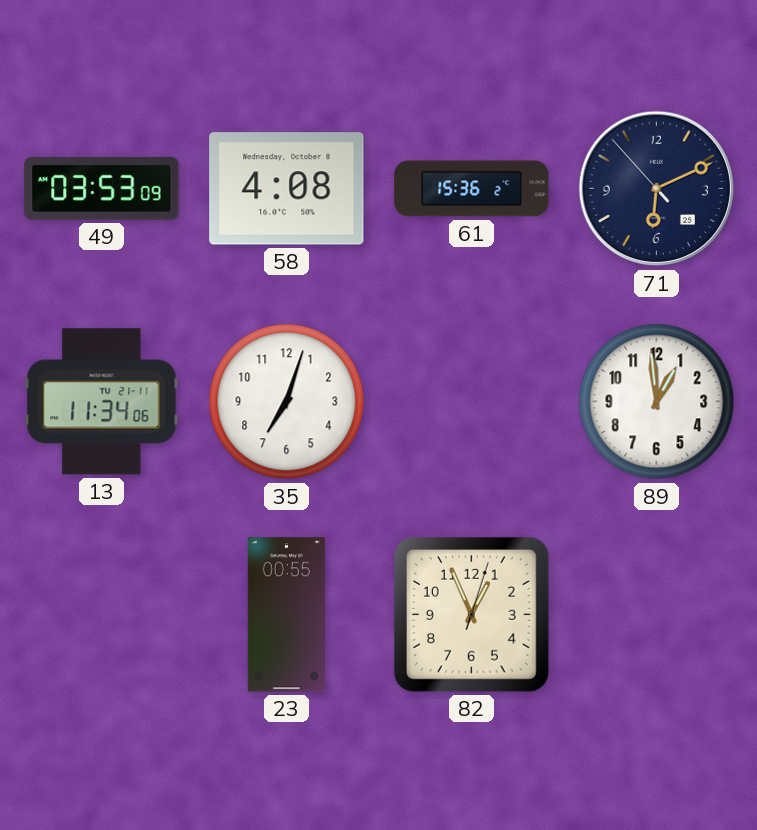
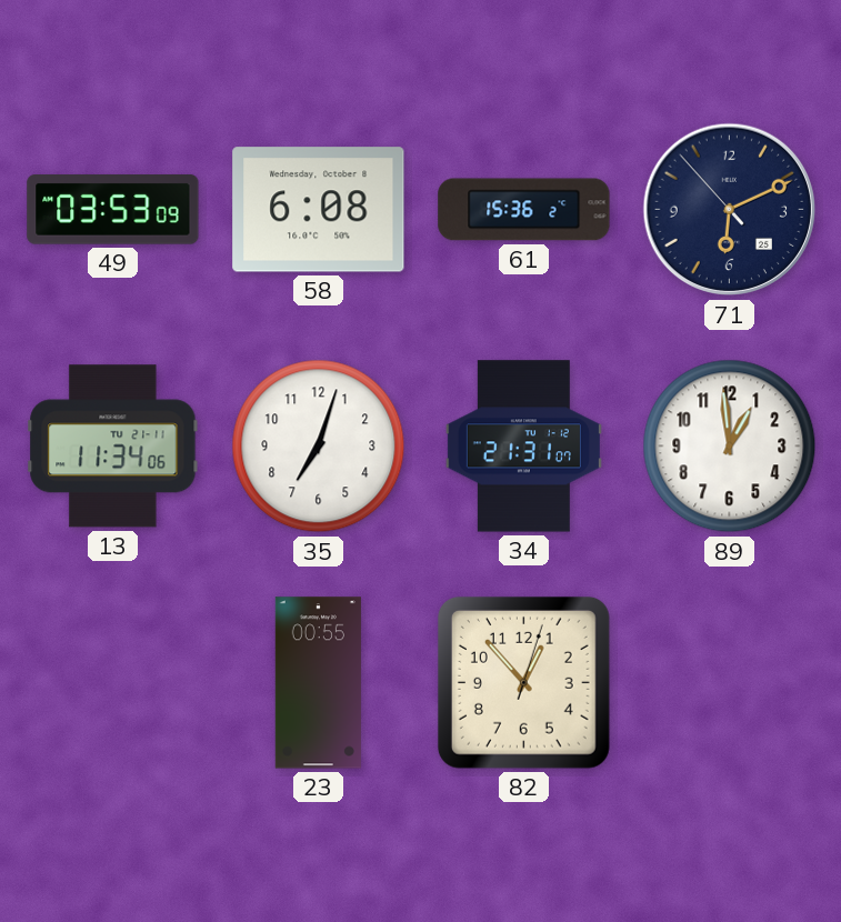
58: 4:08 -> 6:08 (319, 210)
34: none -> 21:31 (523, 447)
82: 12:56 -> 12:53 (523, 682)
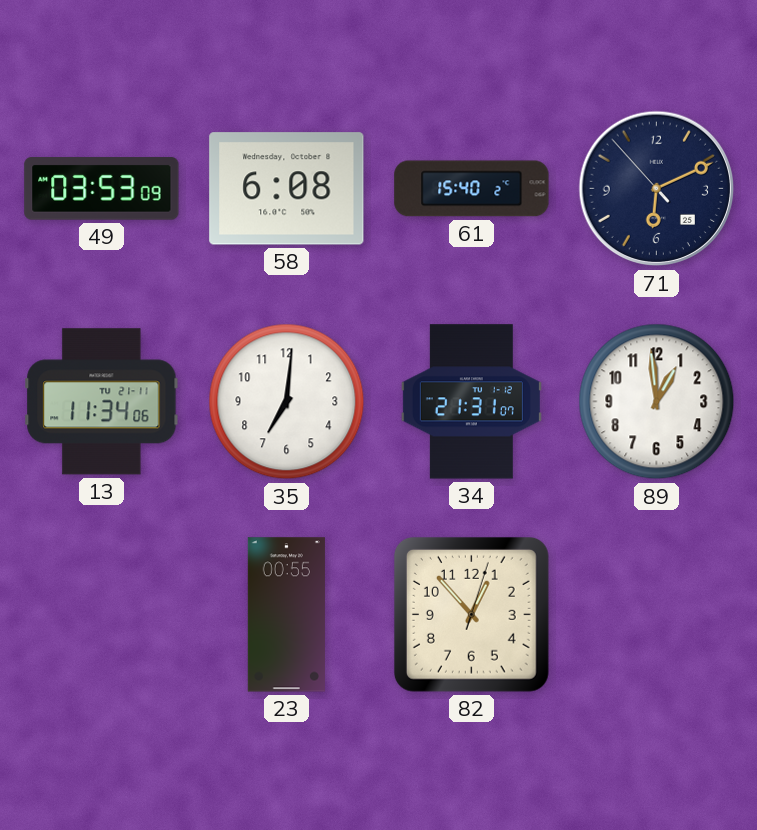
61: 15:36 -> 15:40 (472, 189)
35: 7:03 -> 7:01 (287, 402)
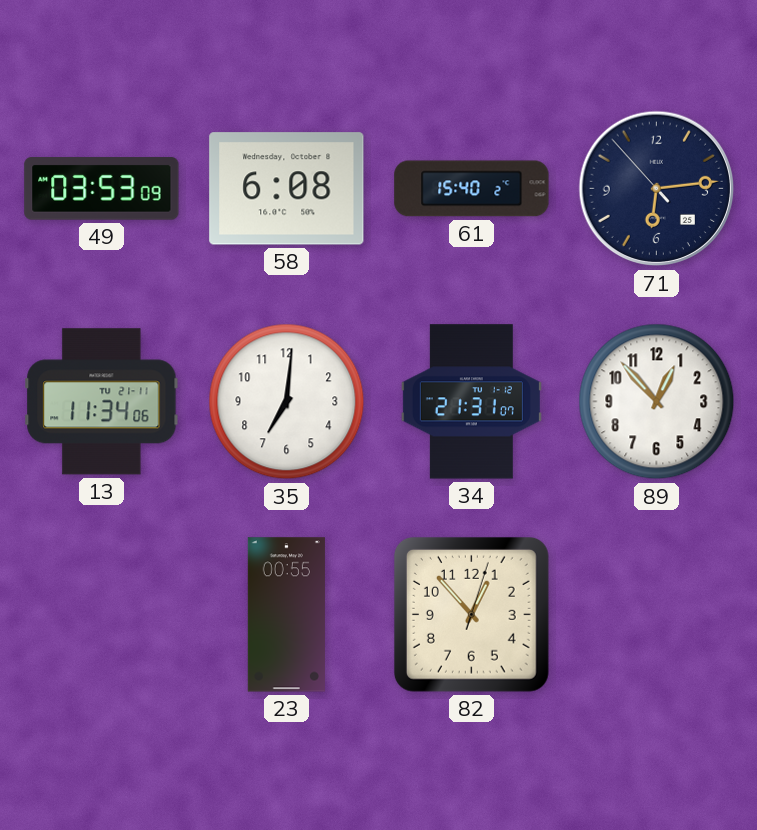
71: 6:10 -> 6:13 (657, 189)
89: 12:59 -> 12:53 (657, 402)
